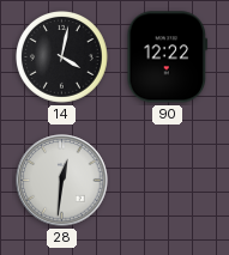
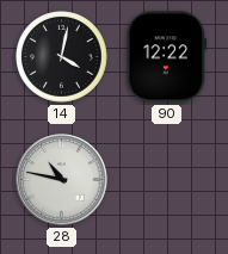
28: 12:31 -> 10:47 (62, 180)
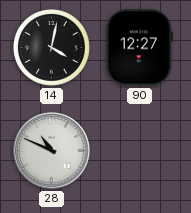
90: 12:22 -> 12:27 (140, 48)
28: 10:47 -> 10:49 (52, 151)
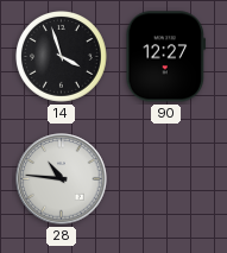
14: 4:02 -> 3:57 (62, 57)
28: 10:49 -> 10:46 (62, 179)
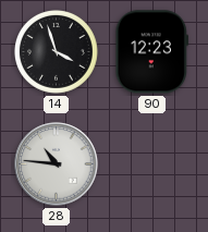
90: 12:27 -> 12:23 (152, 52)
